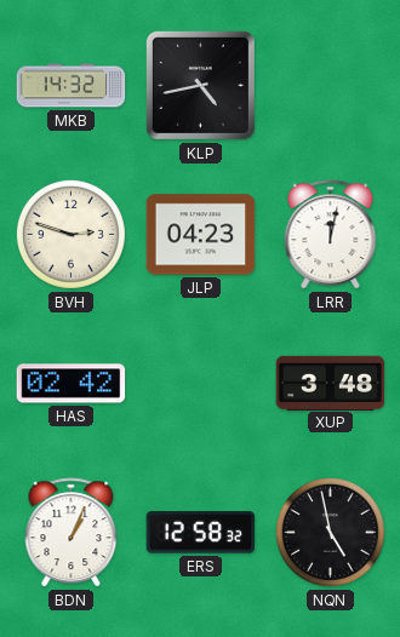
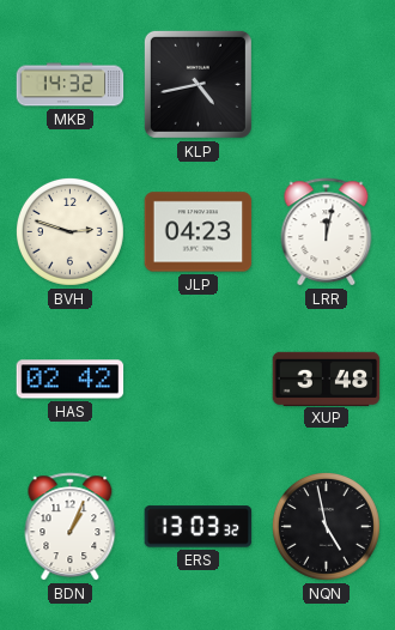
ERS: 12:58 -> 13:03 (199, 527)
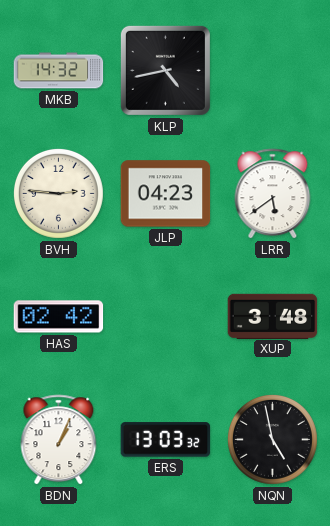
BVH: 2:48 -> 2:46 (58, 193)
LRR: 12:02 -> 5:39 (273, 194)
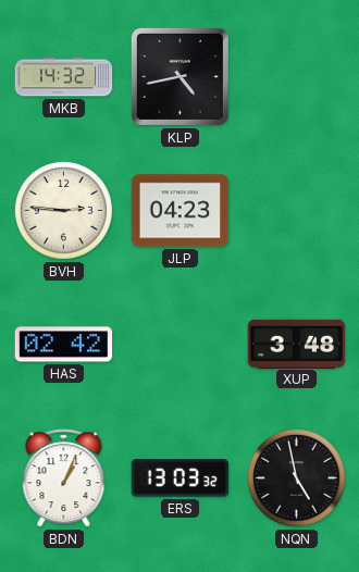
LRR: 5:39 -> none (273, 194)
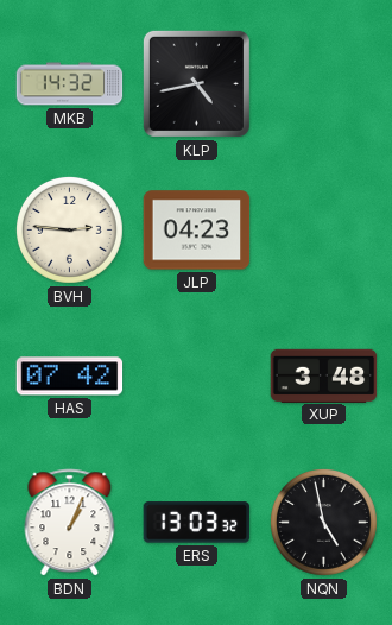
HAS: 02:42 -> 07:42 (70, 377)
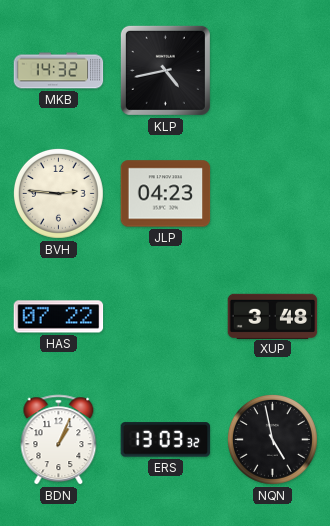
HAS: 07:42 -> 07:22 (59, 317)
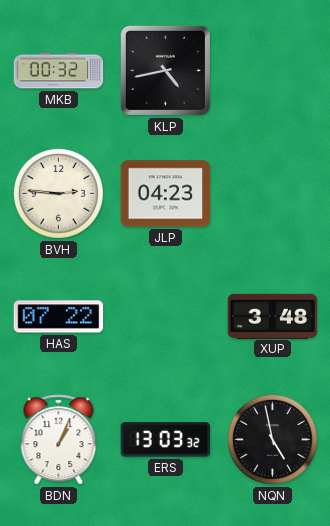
MKB: 14:32 -> 00:32 (59, 71)
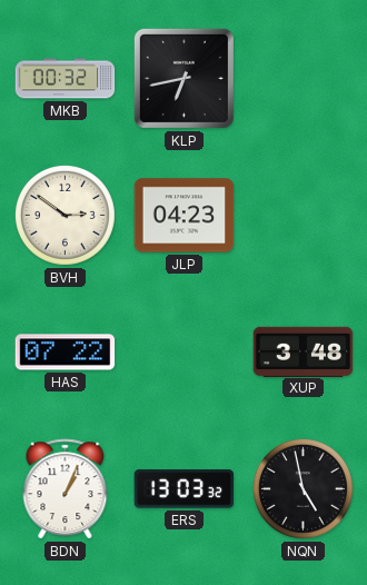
KLP: 4:43 -> 6:43 (183, 78)
BVH: 2:46 -> 2:51 (65, 215)
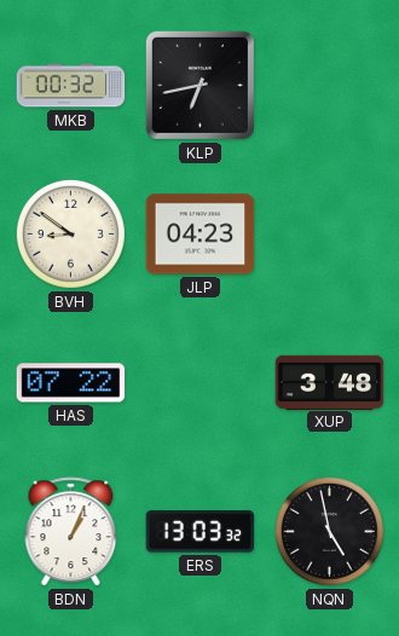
BVH: 2:51 -> 8:51 (70, 233)
